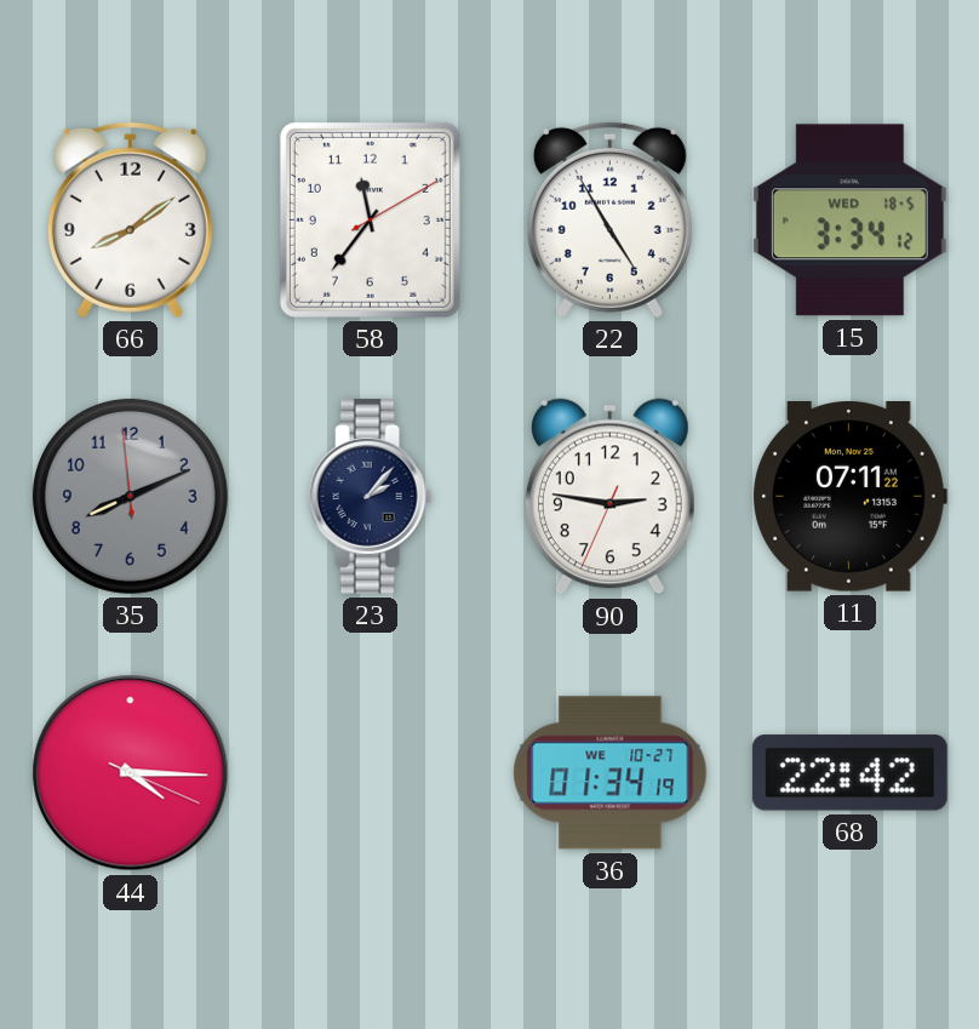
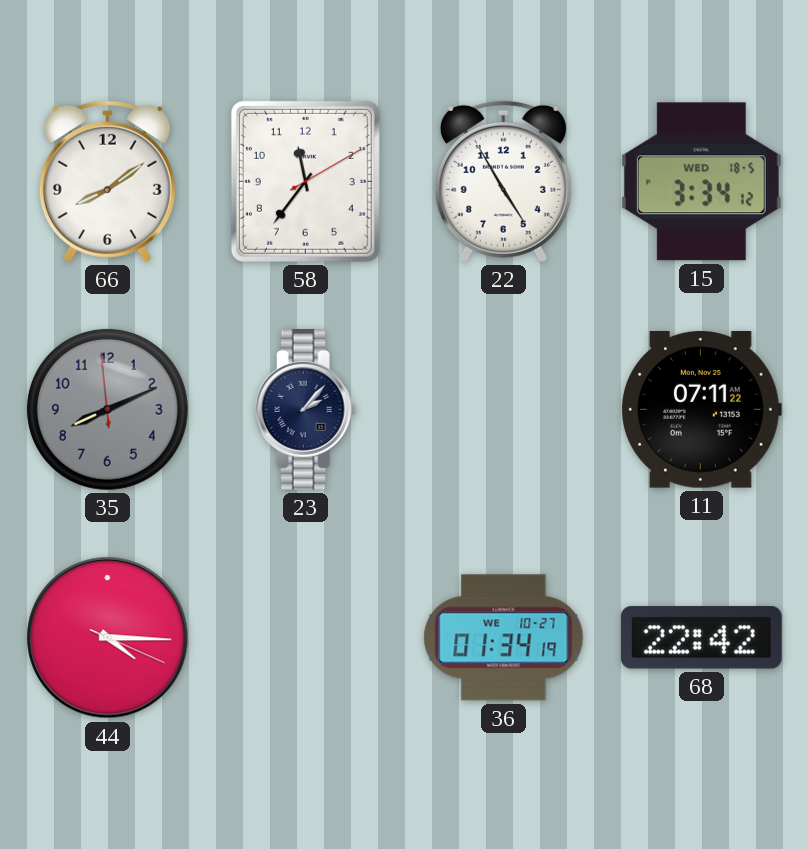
90: 2:46 -> none (609, 497)
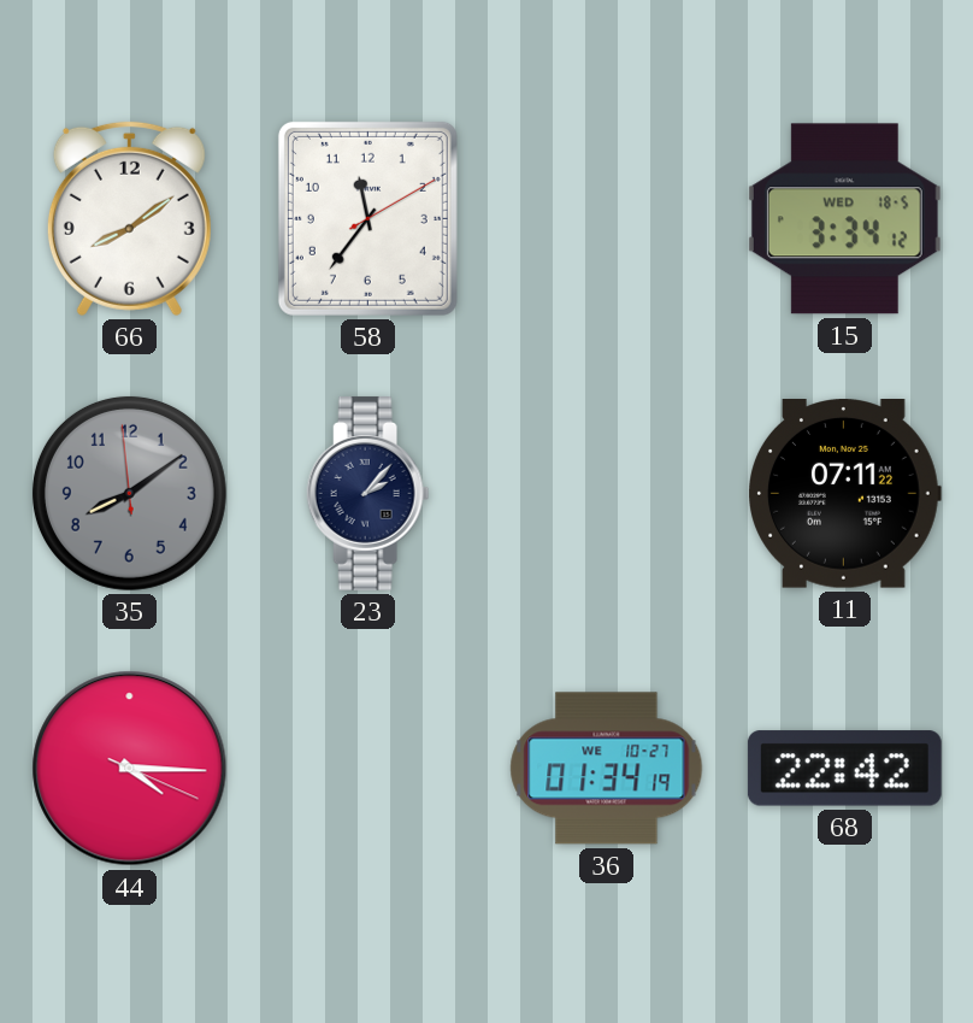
22: 4:55 -> none (503, 181)
35: 8:10 -> 8:08 (129, 493)
